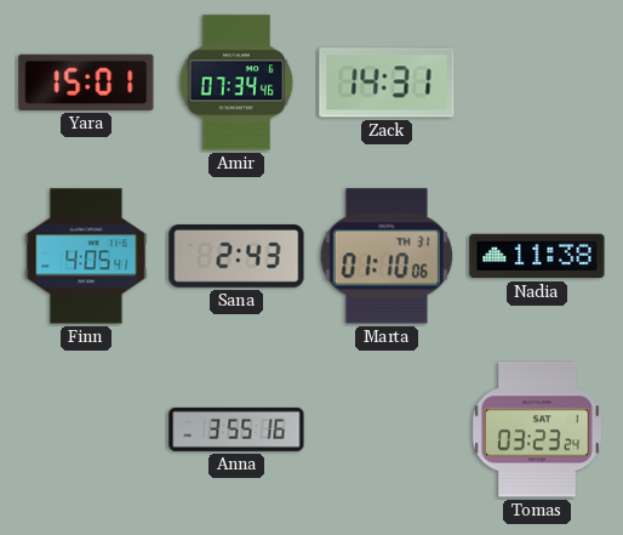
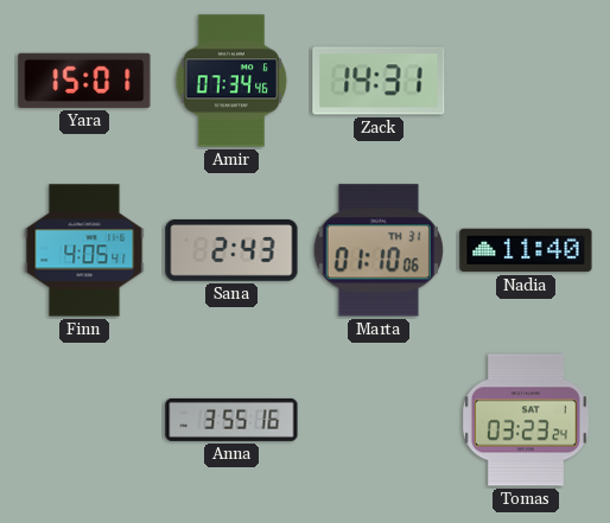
Nadia: 11:38 -> 11:40 (526, 250)
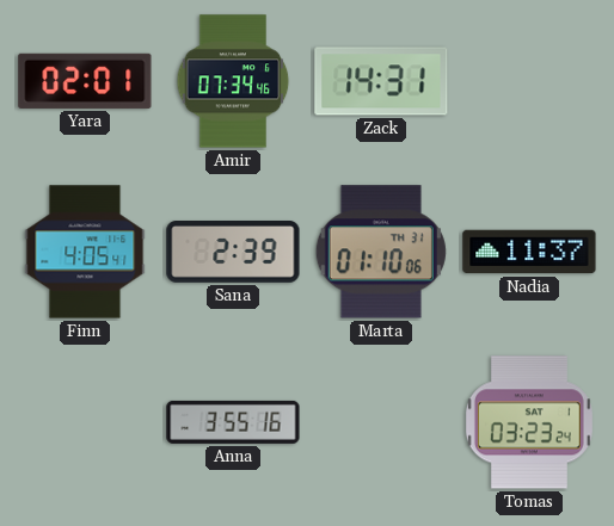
Yara: 15:01 -> 02:01 (85, 81)
Sana: 2:43 -> 2:39 (233, 253)
Nadia: 11:40 -> 11:37 (529, 252)
